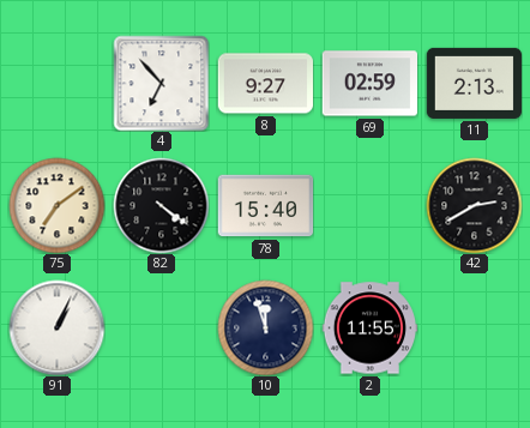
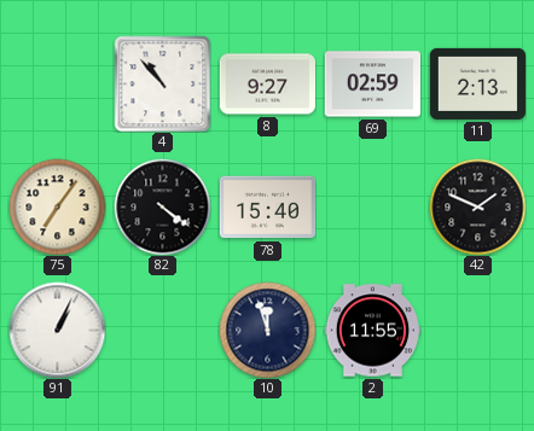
4: 6:53 -> 10:53 (162, 83)
75: 7:09 -> 7:06 (57, 206)
42: 2:40 -> 1:49 (477, 206)
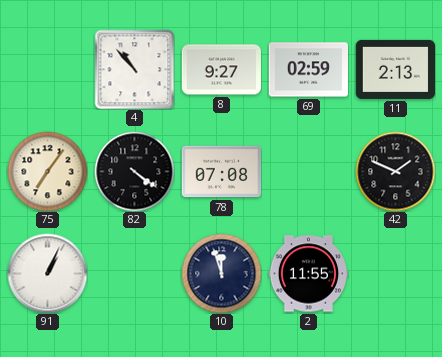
78: 15:40 -> 07:08 (221, 172)
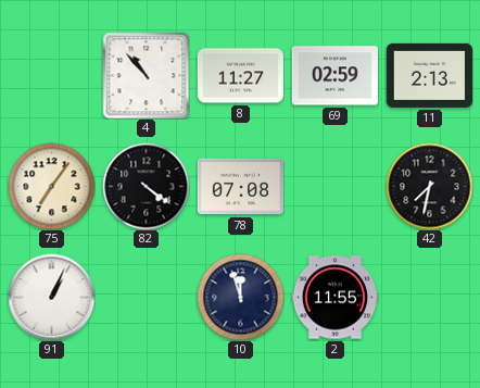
8: 9:27 -> 11:27 (240, 76)
42: 1:49 -> 7:32 (429, 186)
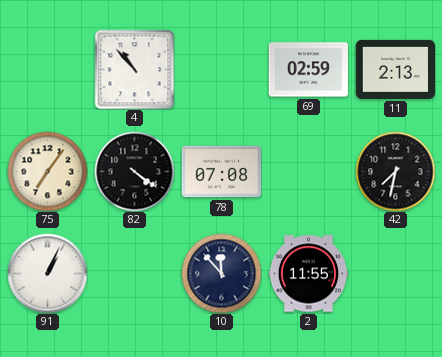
8: 11:27 -> none (240, 76)
10: 11:57 -> 11:53 (221, 273)
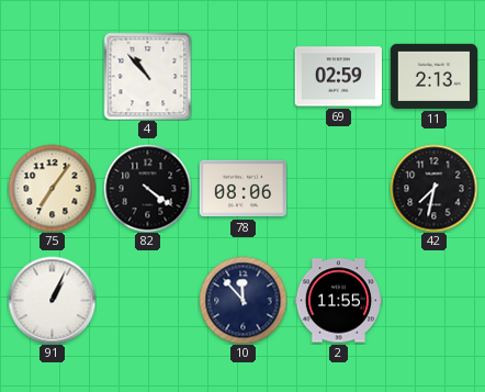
78: 07:08 -> 08:06 (243, 189)
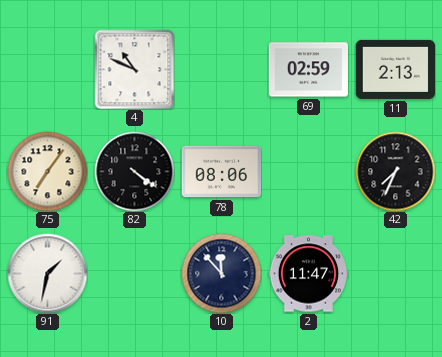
4: 10:53 -> 10:49 (134, 69)
42: 7:32 -> 7:34 (395, 171)
91: 1:04 -> 1:32 (47, 273)
2: 11:55 -> 11:47 (308, 274)
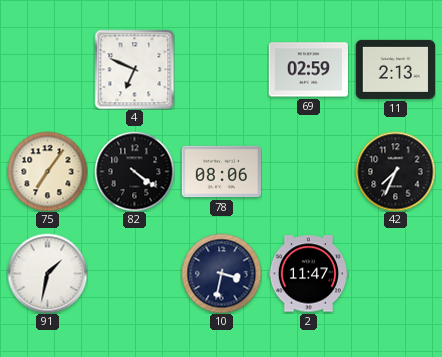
4: 10:49 -> 6:49 (134, 69)
10: 11:53 -> 3:32 (221, 273)
